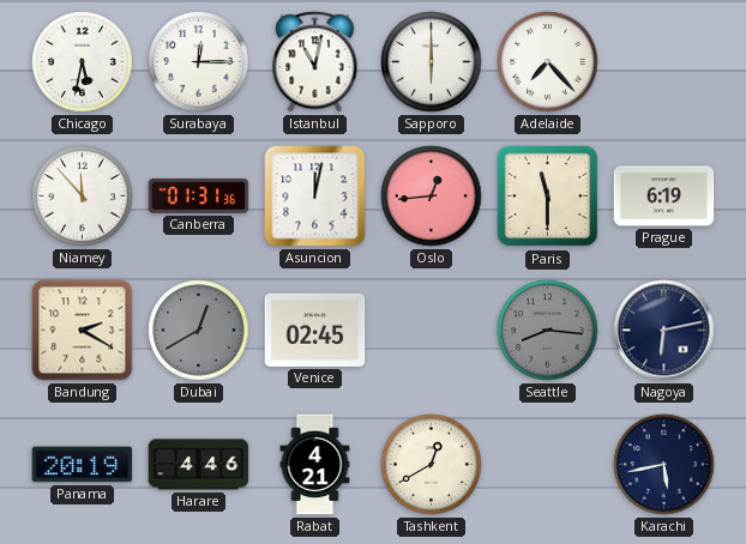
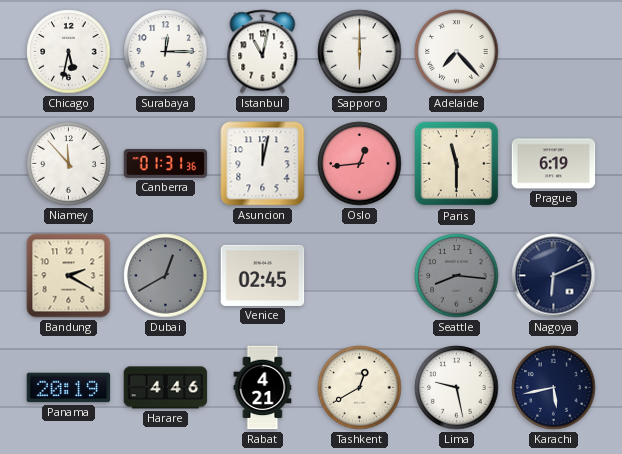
Nagoya: 6:13 -> 6:11 (554, 276)
Lima: none -> 9:28 (457, 388)
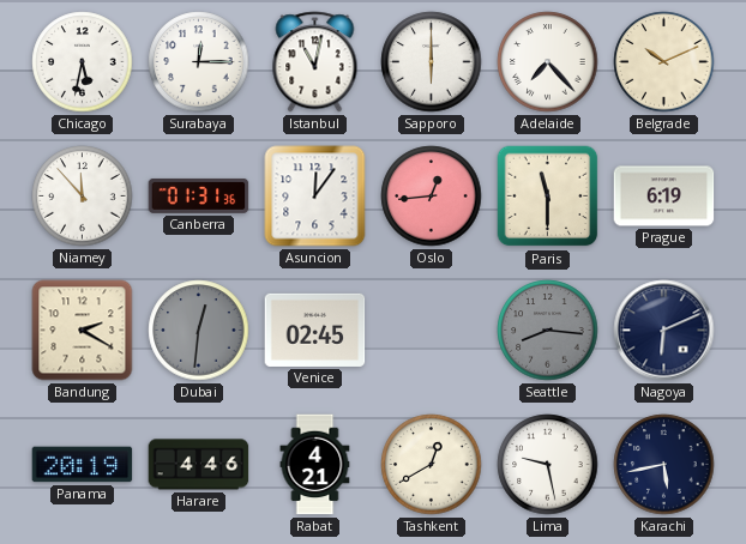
Belgrade: none -> 10:11 (664, 62)
Asuncion: 12:02 -> 12:06 (315, 197)
Dubai: 12:40 -> 12:31 (199, 331)
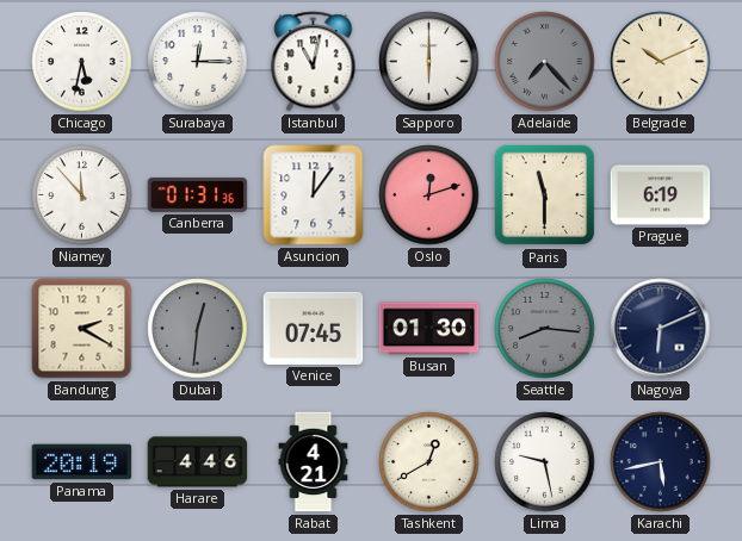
Adelaide dial: white -> grey (545, 62)
Oslo: 12:44 -> 12:12 (429, 195)
Venice: 02:45 -> 07:45 (314, 328)
Busan: none -> 01:30 (429, 329)
